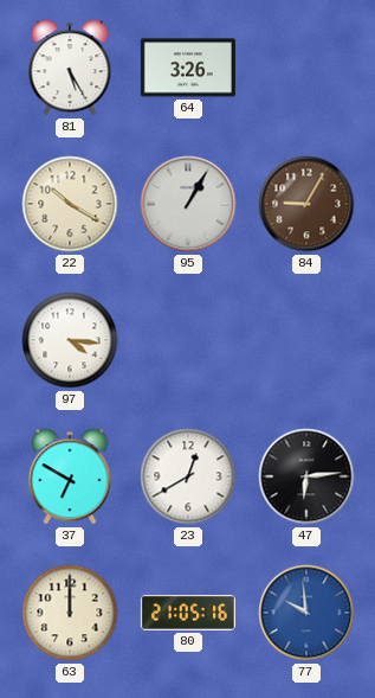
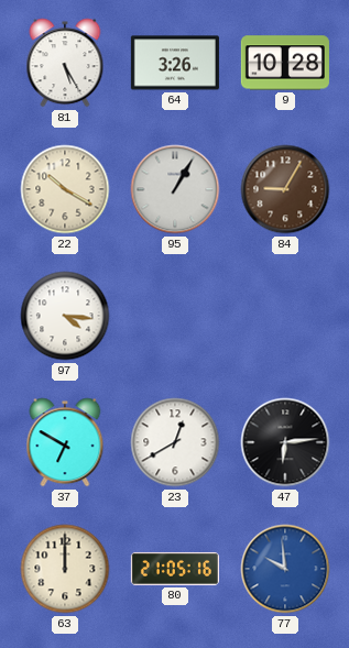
9: none -> 10:28 (285, 63)
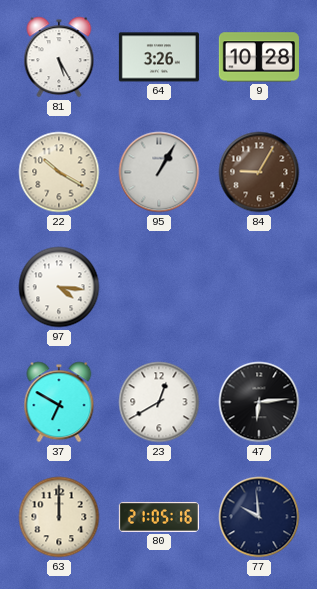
77 dial: blue -> navy (259, 517)
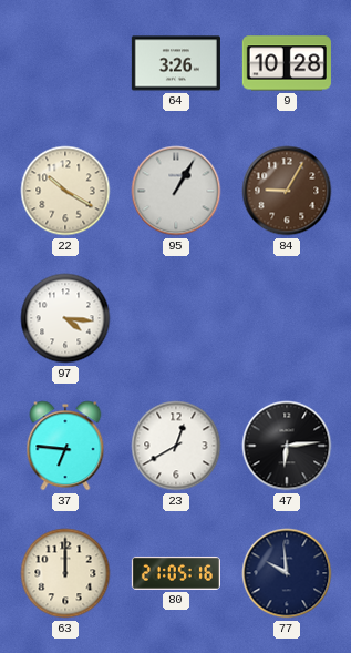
81: 5:25 -> none (59, 57)
37: 6:50 -> 6:46 (65, 446)
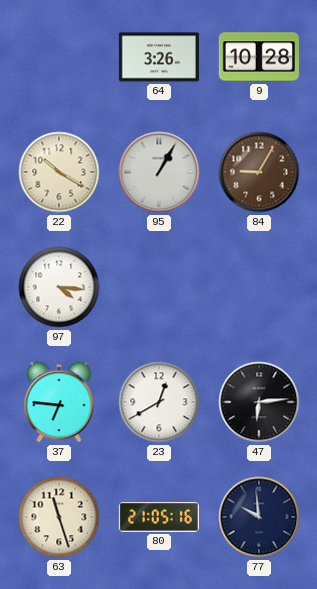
63: 12:00 -> 11:27 (59, 517)
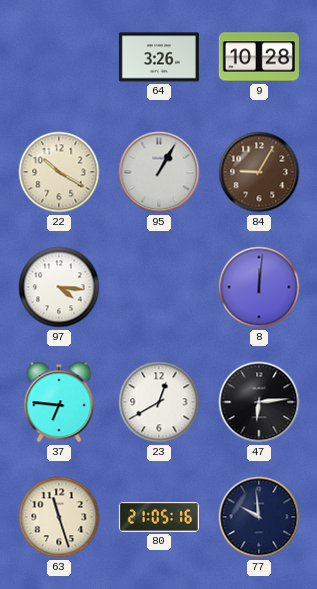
8: none -> 12:01 (259, 287)
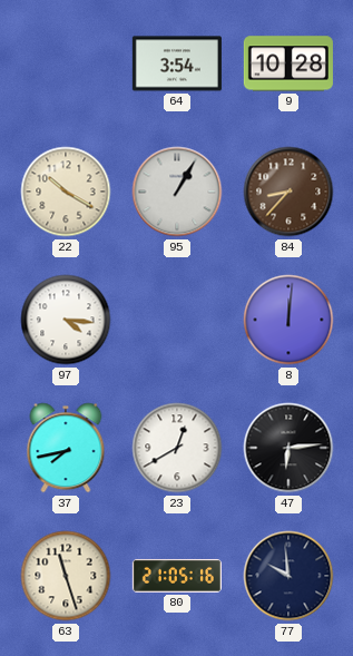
64: 3:26 -> 3:54 (177, 63)
84: 9:05 -> 8:37 (288, 192)
37: 6:46 -> 7:43 (66, 448)
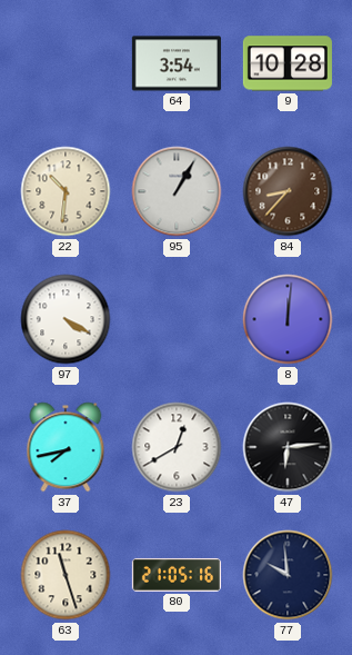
22: 10:20 -> 10:31 (66, 191)
97: 4:16 -> 4:20 (66, 319)
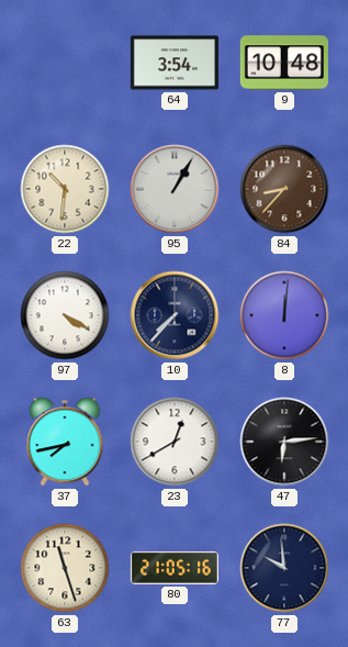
9: 10:28 -> 10:48 (284, 63)
10: none -> 7:37 (175, 315)
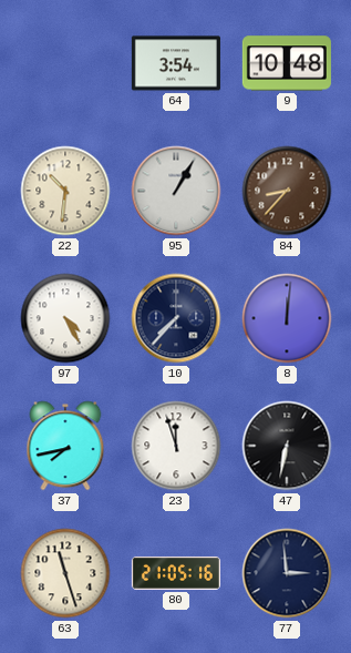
97: 4:20 -> 4:25 (65, 318)
23: 12:40 -> 11:57 (176, 446)
47: 6:14 -> 6:32 (287, 446)
77: 9:59 -> 2:59 (287, 573)
